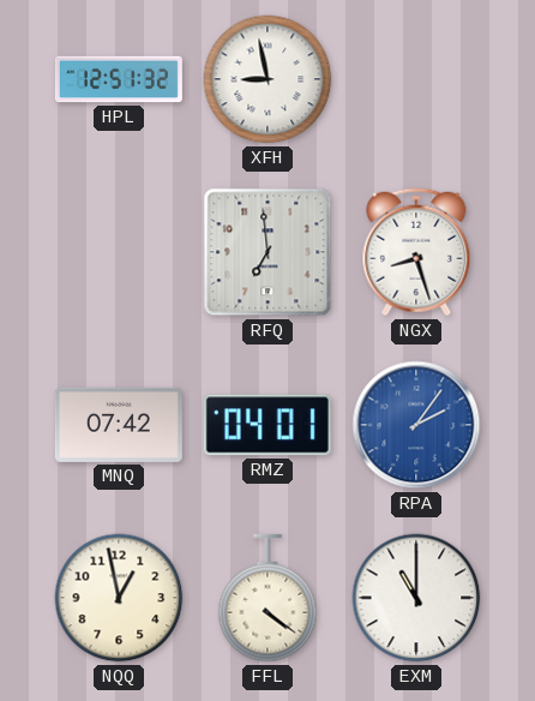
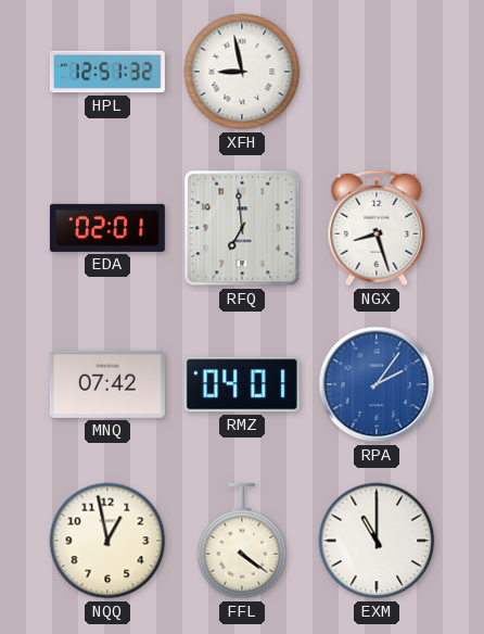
EDA: none -> 02:01 (107, 228)
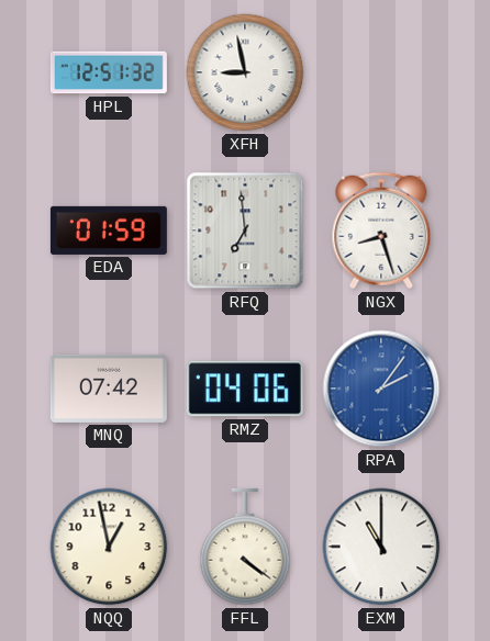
EDA: 02:01 -> 01:59 (109, 230)
RMZ: 04:01 -> 04:06 (245, 389)
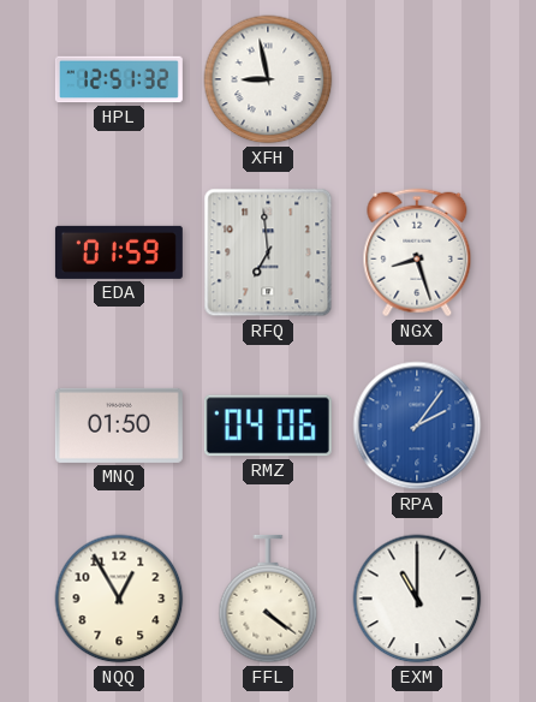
MNQ: 07:42 -> 01:50 (119, 426)
NQQ: 12:58 -> 12:55 (119, 599)
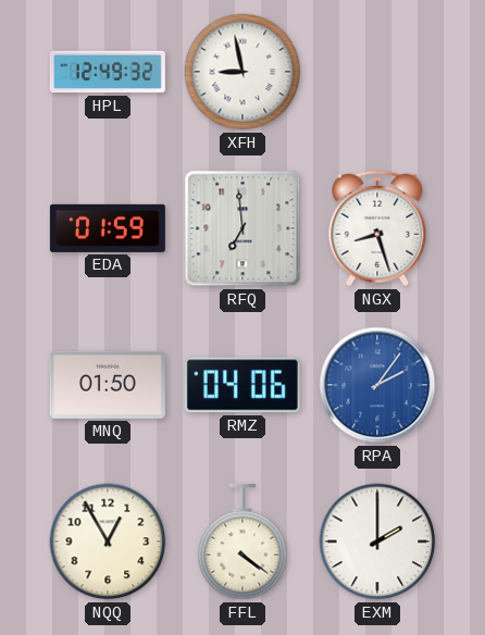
HPL: 12:51 -> 12:49 (108, 72)
EXM: 11:00 -> 2:00 (377, 541)
